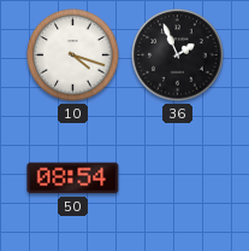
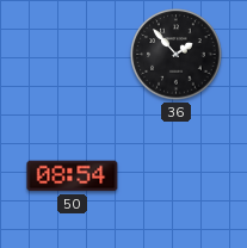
10: 4:18 -> none (73, 56)
36: 1:56 -> 1:53 (177, 55)
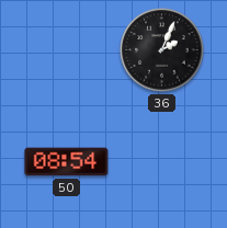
36: 1:53 -> 2:04 (162, 50)
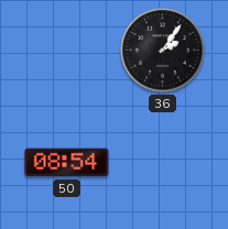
36: 2:04 -> 2:06 (163, 51)
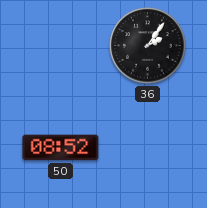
50: 08:54 -> 08:52 (61, 148)
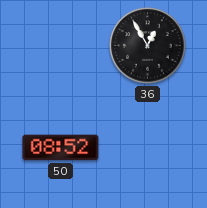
36: 2:06 -> 12:55 (148, 46)
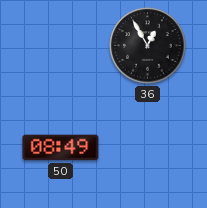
50: 08:52 -> 08:49 (61, 148)
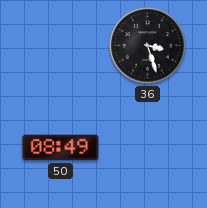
36: 12:55 -> 3:27 (148, 46)
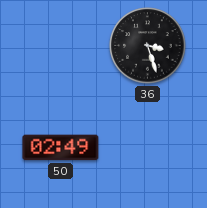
50: 08:49 -> 02:49 (61, 148)
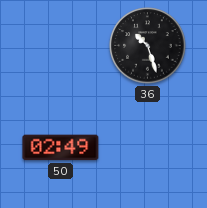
36: 3:27 -> 10:27 (148, 46)
